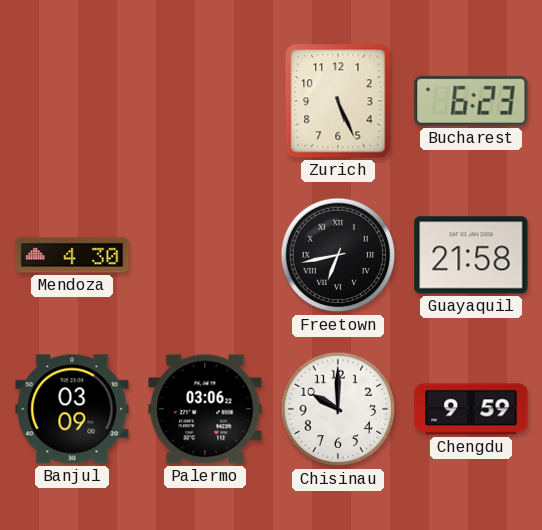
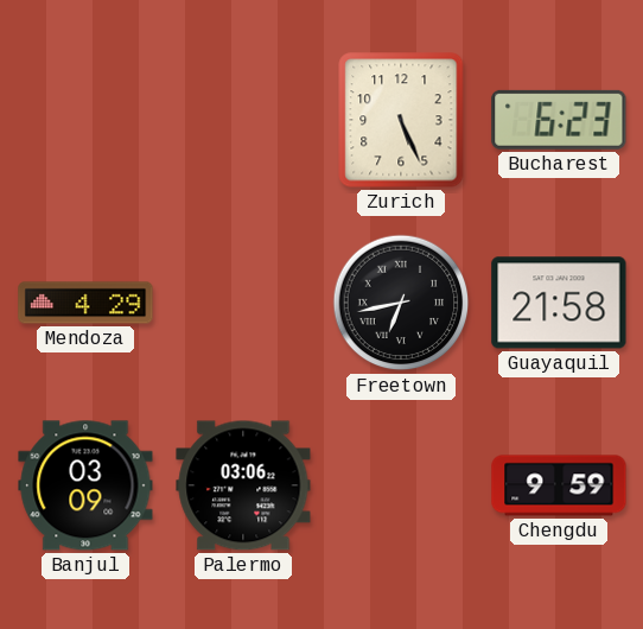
Mendoza: 4:30 -> 4:29 (85, 303)
Chisinau: 10:00 -> none (338, 409)
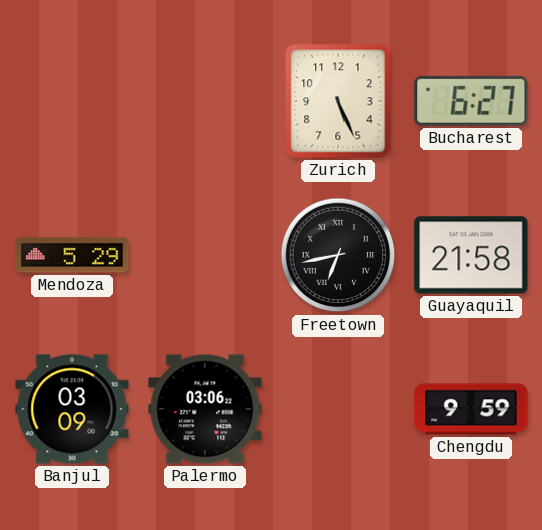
Bucharest: 6:23 -> 6:27 (471, 101)
Mendoza: 4:29 -> 5:29 (72, 255)
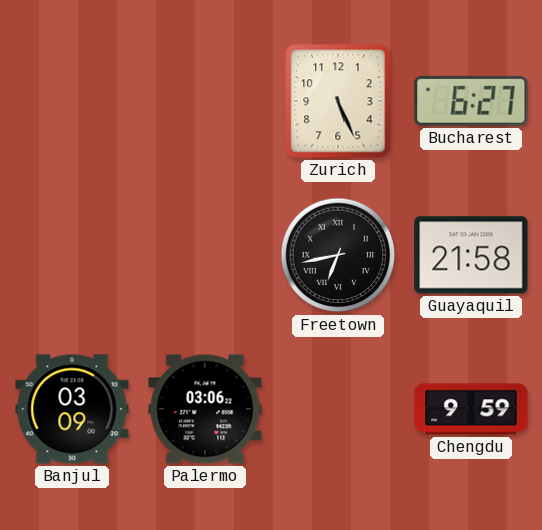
Mendoza: 5:29 -> none (72, 255)
